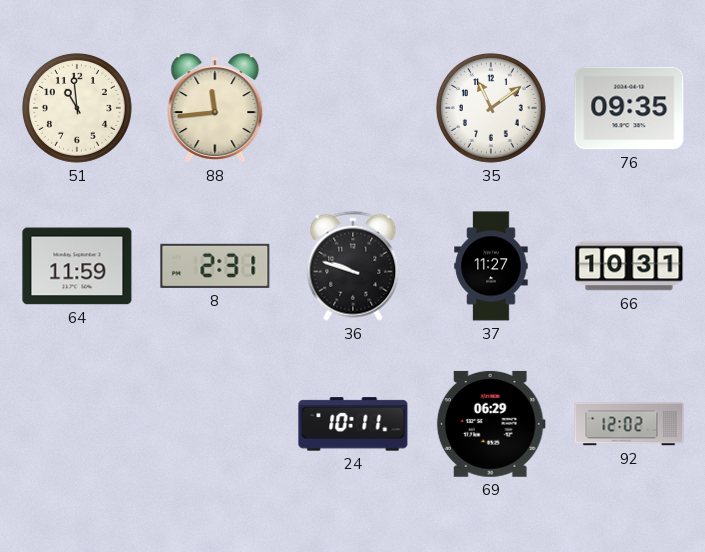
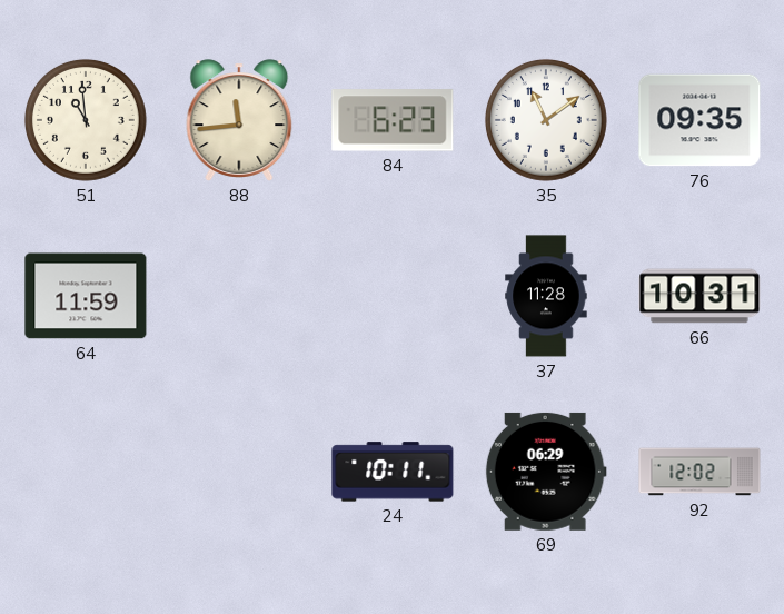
84: none -> 6:23 (393, 120)
8: 2:31 -> none (215, 266)
36: 9:48 -> none (353, 266)
37: 11:27 -> 11:28 (546, 296)
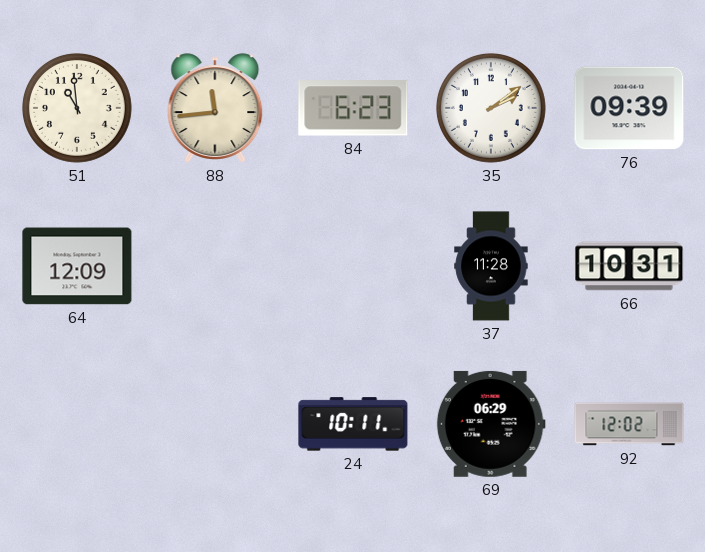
35: 11:09 -> 2:09 (491, 108)
76: 09:35 -> 09:39 (629, 108)
64: 11:59 -> 12:09 (77, 266)
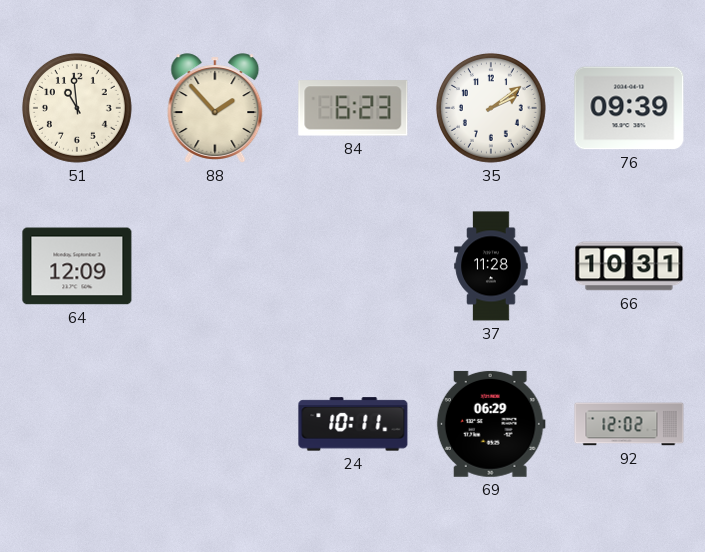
88: 11:44 -> 1:53 (215, 108)
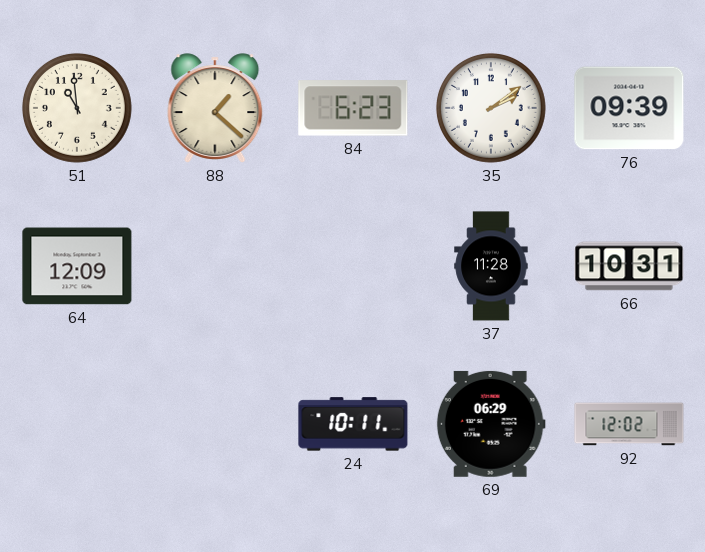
88: 1:53 -> 1:22 (215, 108)
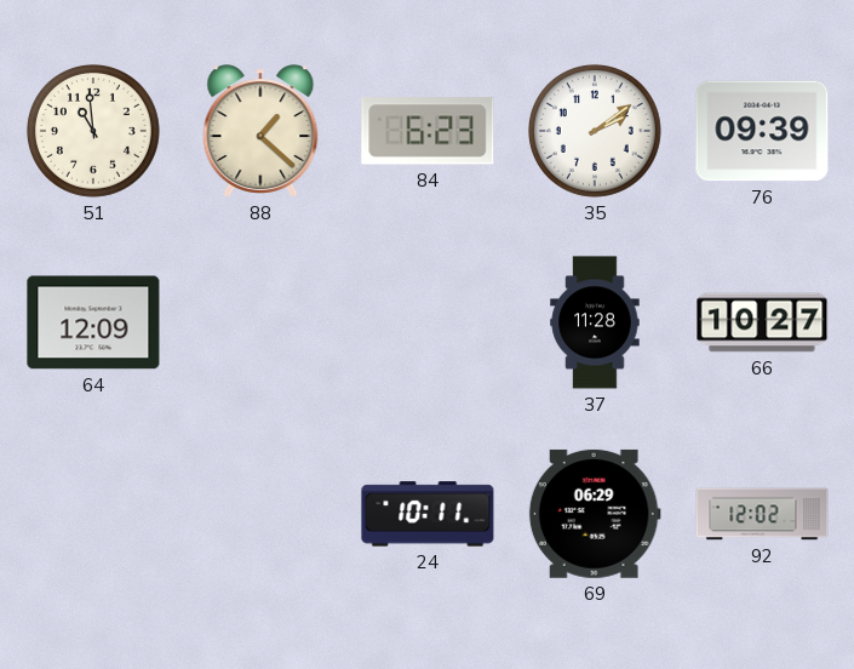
66: 10:31 -> 10:27 (762, 322)
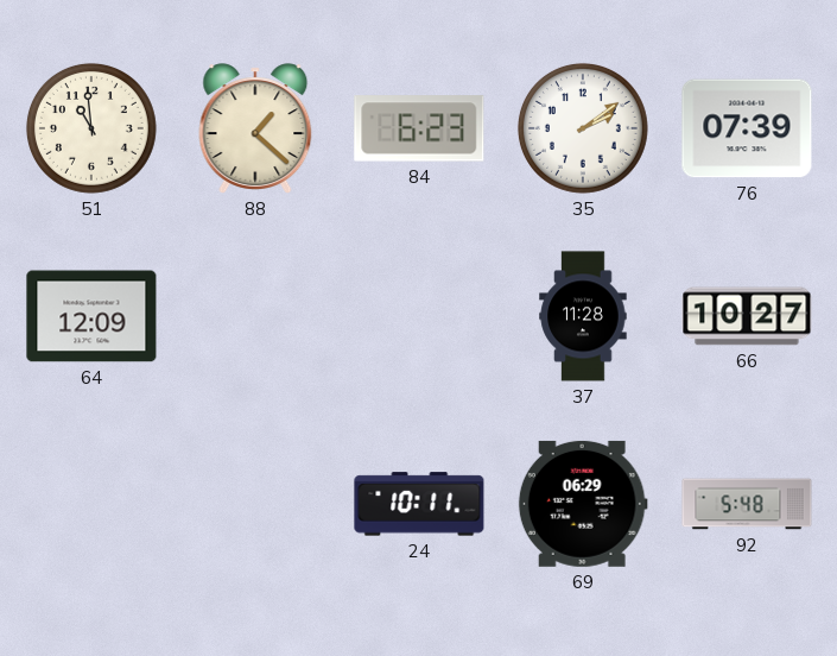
76: 09:39 -> 07:39 (747, 128)
92: 12:02 -> 5:48 (747, 504)
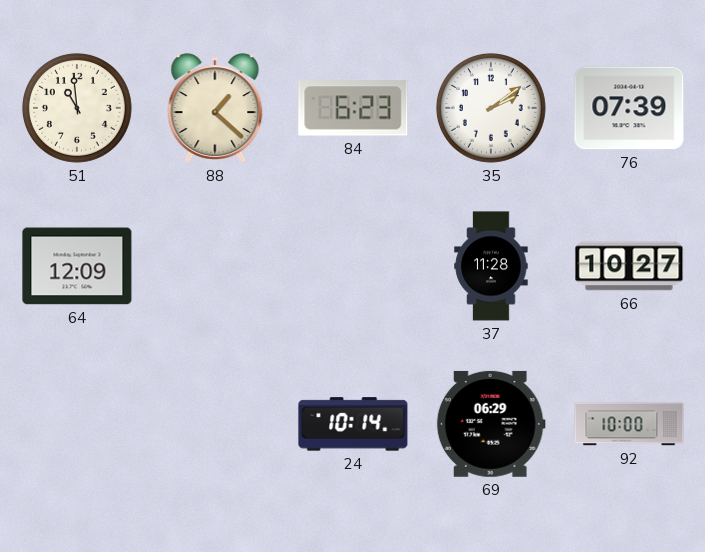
24: 10:11 -> 10:14 (353, 424)
92: 5:48 -> 10:00 (629, 424)
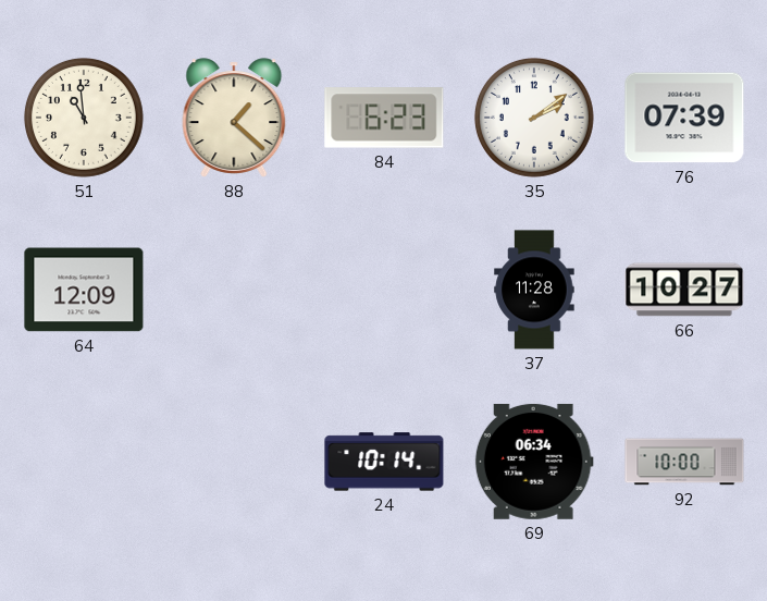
69: 06:29 -> 06:34 (534, 462)
